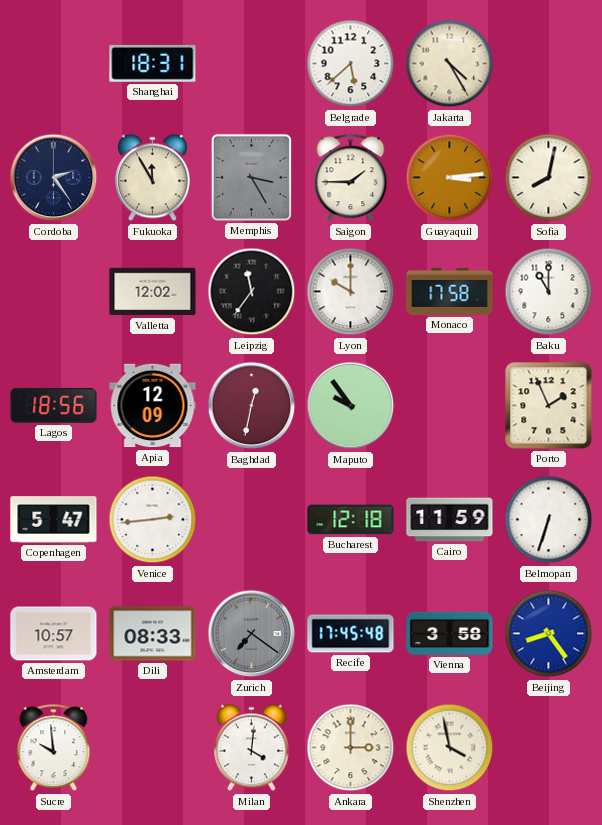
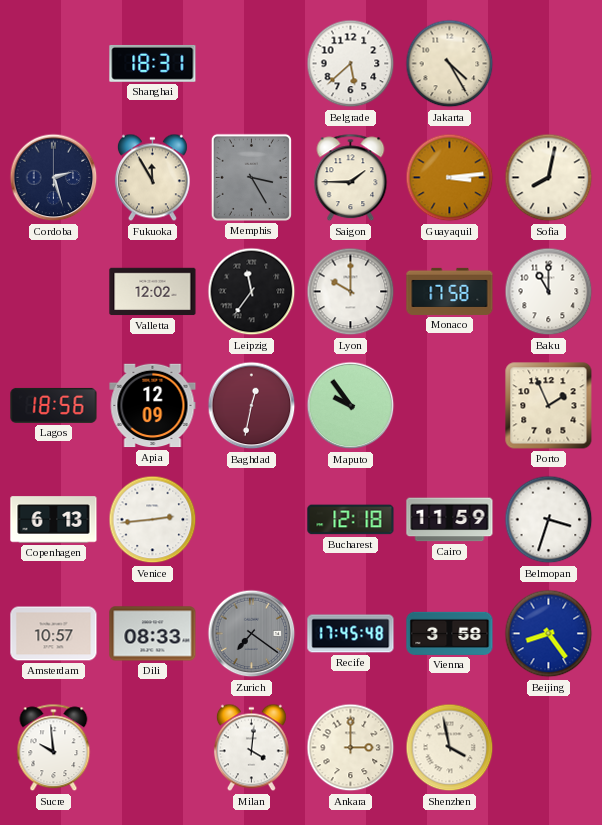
Cordoba: 2:24 -> 2:27 (54, 178)
Copenhagen: 5:47 -> 6:13 (54, 520)
Belmopan: 6:33 -> 3:33 (549, 520)
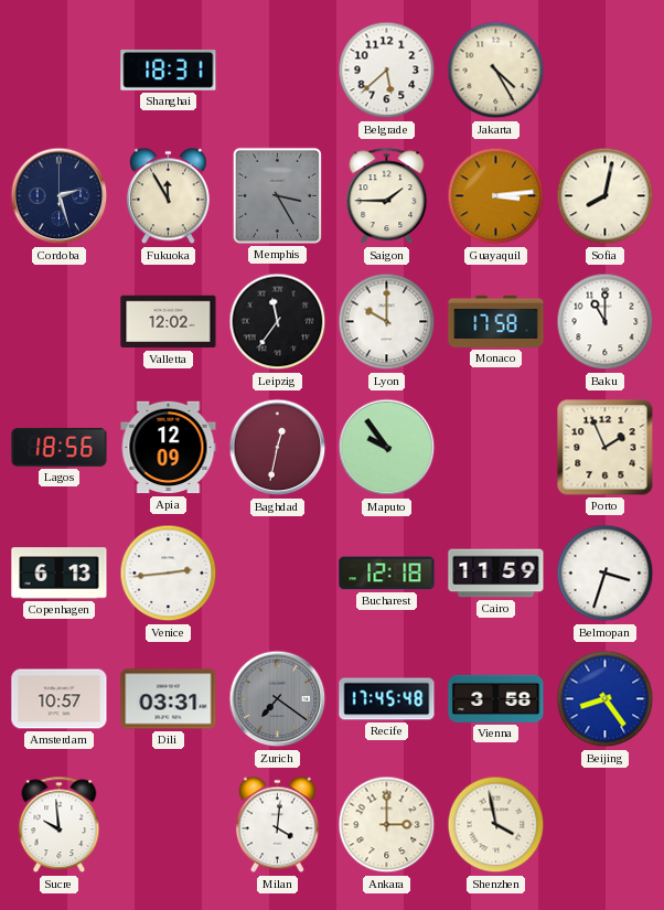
Dili: 08:33 -> 03:31 (169, 699)
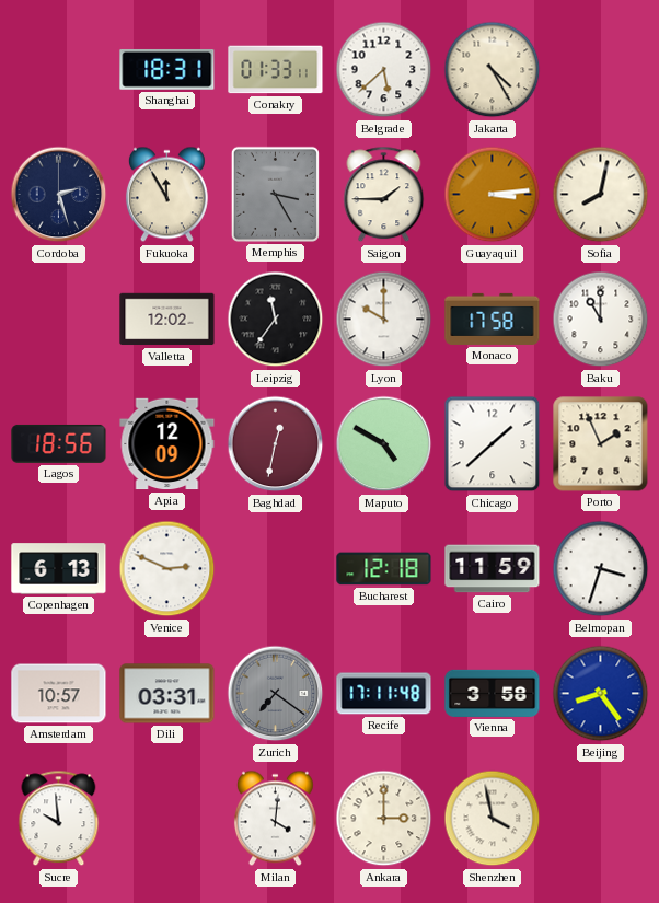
Conakry: none -> 01:33 (276, 70)
Maputo: 9:54 -> 4:50 (384, 444)
Chicago: none -> 1:38 (493, 444)
Venice: 2:44 -> 2:49 (167, 569)
Recife: 17:45 -> 17:11 (384, 694)
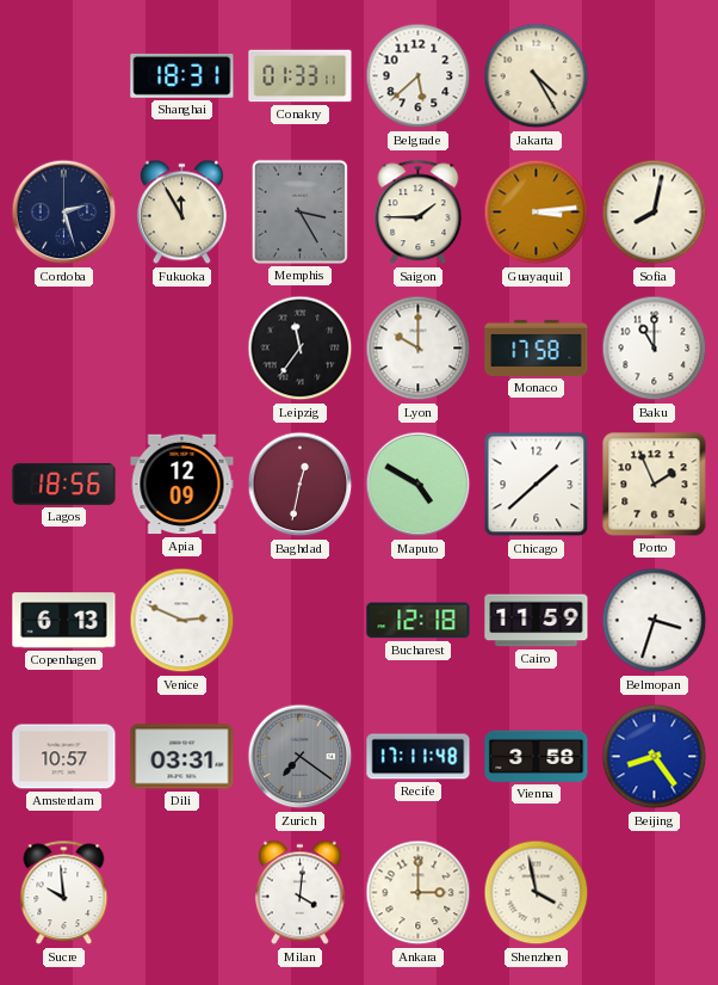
Valletta: 12:02 -> none (167, 320)
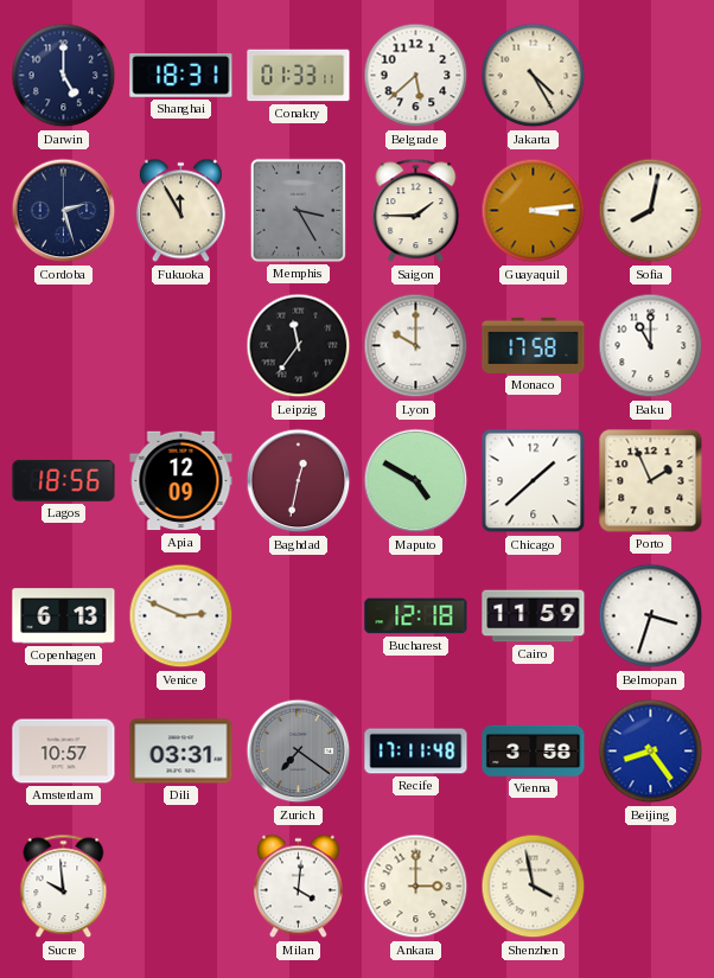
Darwin: none -> 5:00 (64, 76)
